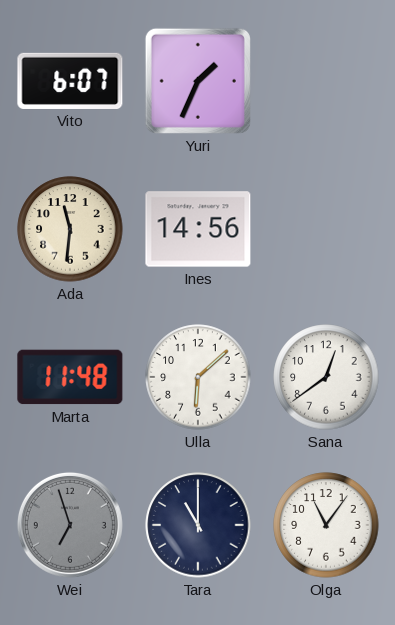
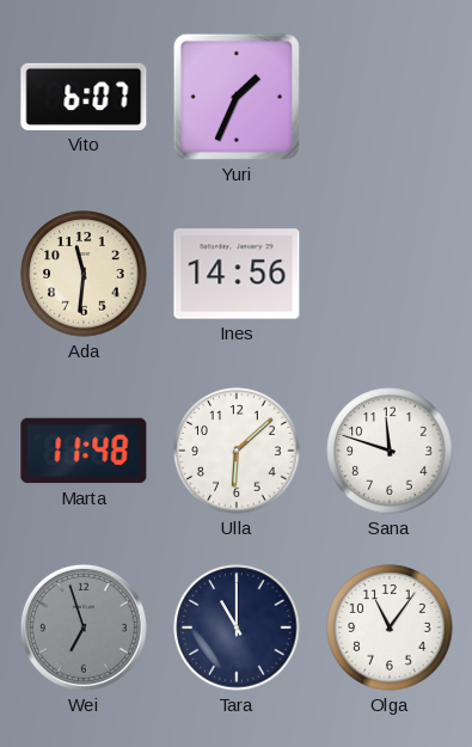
Sana: 12:39 -> 11:48 (390, 451)
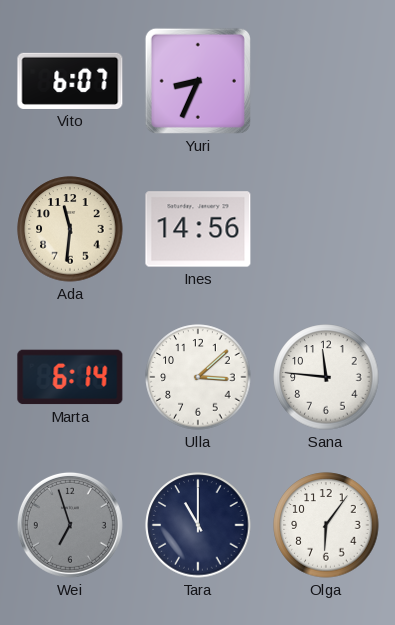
Yuri: 1:34 -> 8:34 (198, 81)
Marta: 11:48 -> 6:14 (70, 377)
Ulla: 6:08 -> 3:08 (198, 377)
Sana: 11:48 -> 11:46 (326, 377)
Olga: 11:06 -> 6:06 (326, 525)
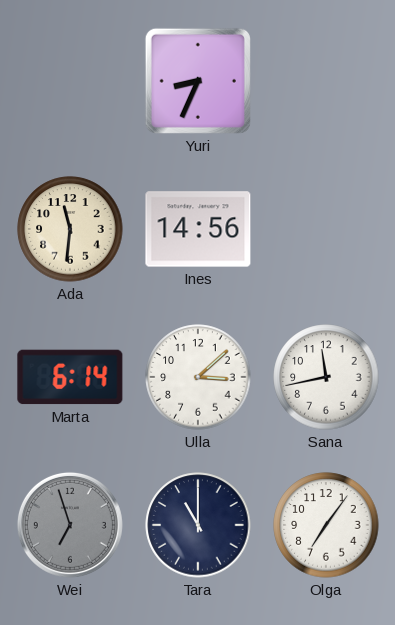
Vito: 6:07 -> none (70, 81)
Sana: 11:46 -> 11:43 (326, 377)
Olga: 6:06 -> 7:06 (326, 525)
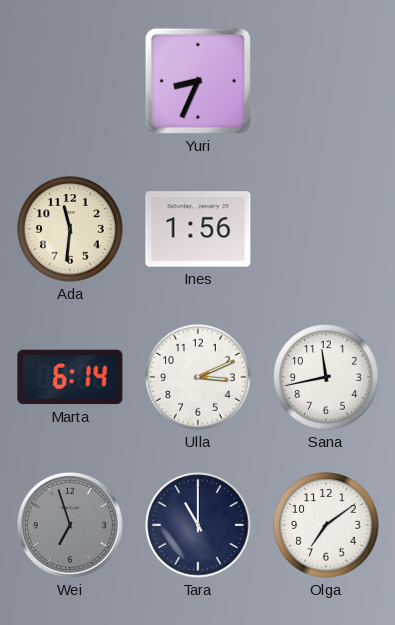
Ines: 14:56 -> 1:56 (198, 229)
Ulla: 3:08 -> 3:11 (198, 377)
Olga: 7:06 -> 7:09 (326, 525)
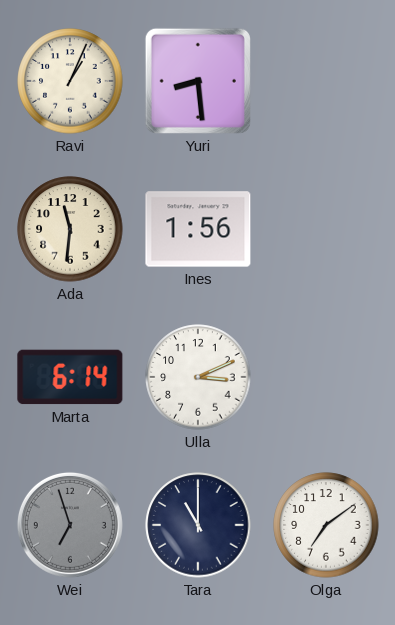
Ravi: none -> 1:04 (70, 81)
Yuri: 8:34 -> 8:29 (198, 81)
Sana: 11:43 -> none (326, 377)
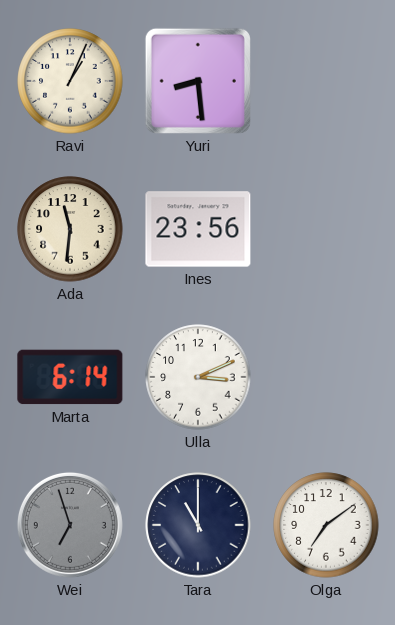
Ines: 1:56 -> 23:56 (198, 229)
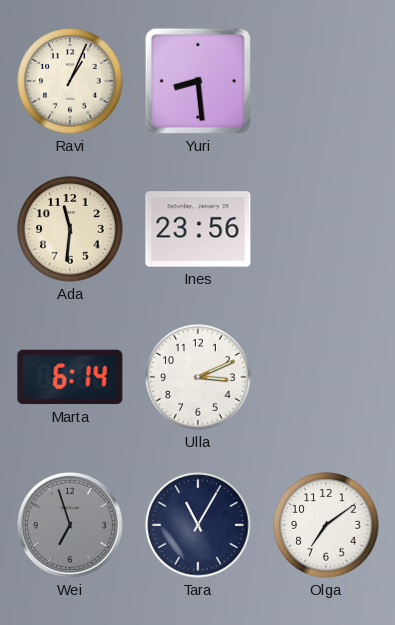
Tara: 11:00 -> 11:05 (198, 525)
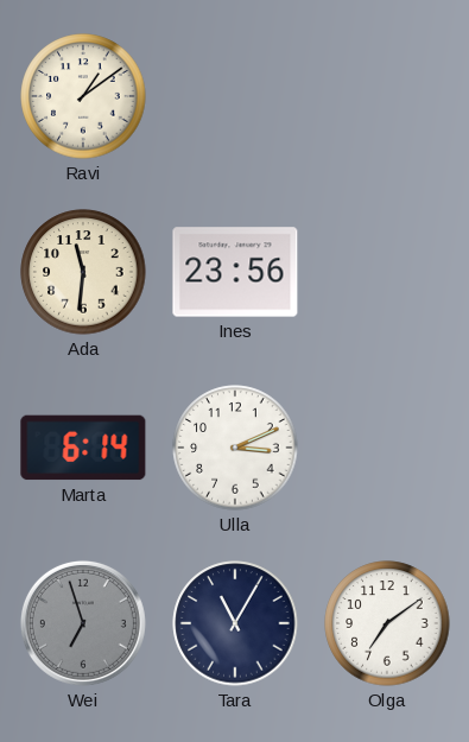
Ravi: 1:04 -> 1:09 (83, 96)
Yuri: 8:29 -> none (198, 81)
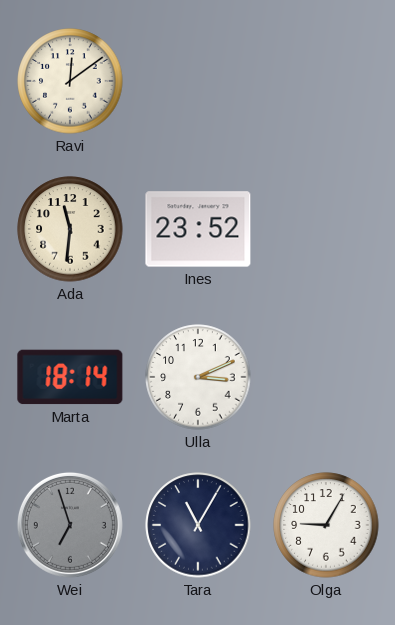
Ravi: 1:09 -> 12:09 (70, 81)
Ines: 23:56 -> 23:52 (198, 229)
Marta: 6:14 -> 18:14 (70, 377)
Olga: 7:09 -> 9:05 (326, 525)
